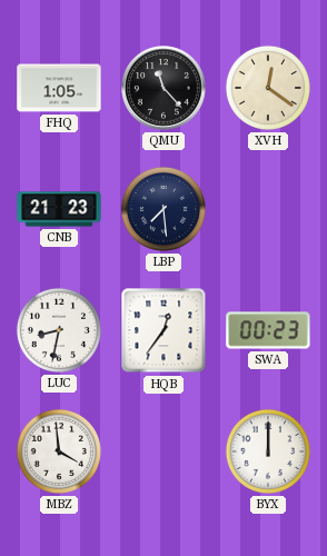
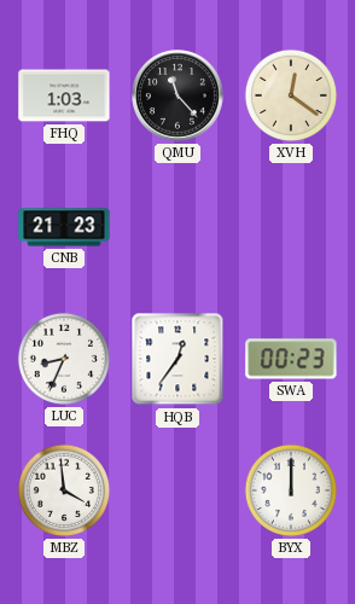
FHQ: 1:05 -> 1:03 (64, 95)
LBP: 7:29 -> none (163, 209)
LUC: 8:32 -> 8:34 (64, 359)
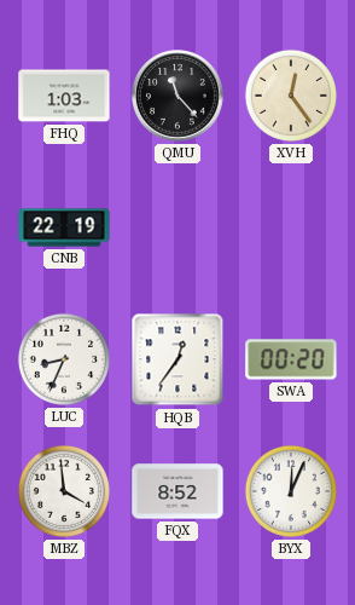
XVH: 12:21 -> 12:24 (291, 96)
CNB: 21:23 -> 22:19 (64, 227)
SWA: 00:23 -> 00:20 (291, 359)
FQX: none -> 8:52 (177, 491)
BYX: 12:00 -> 12:04 (291, 491)
